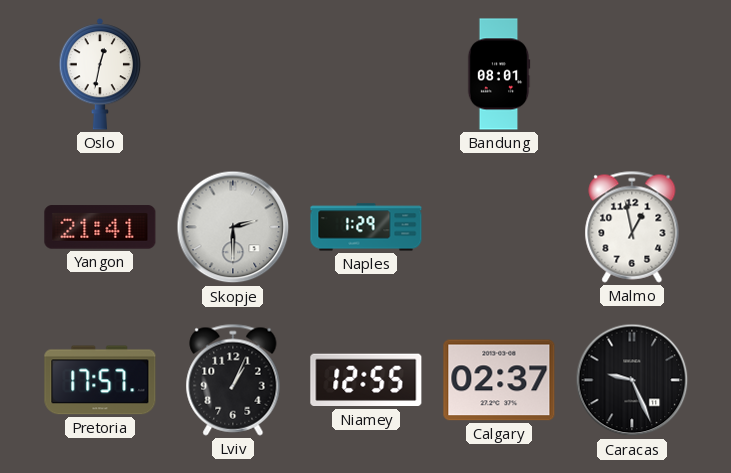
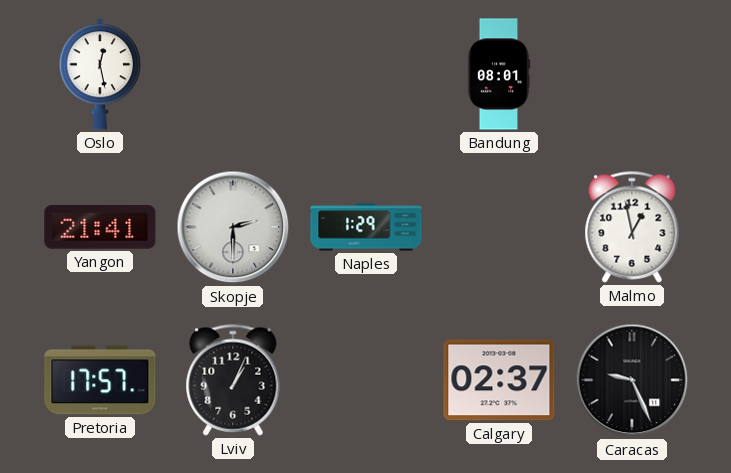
Oslo: 12:32 -> 12:28 (100, 74)
Niamey: 12:55 -> none (366, 380)
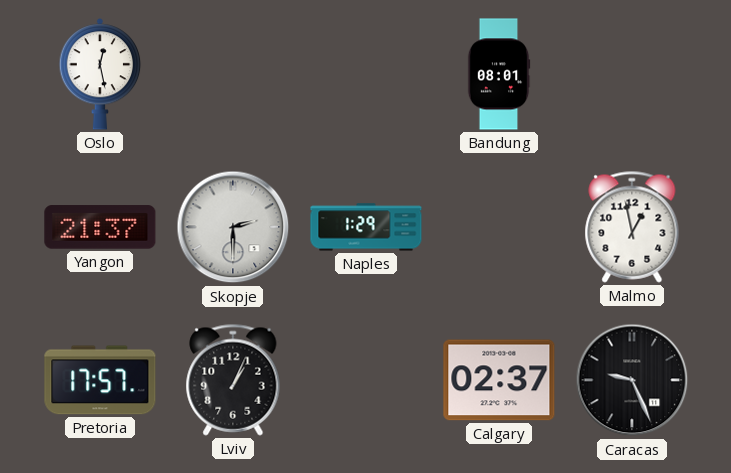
Yangon: 21:41 -> 21:37 (100, 227)
